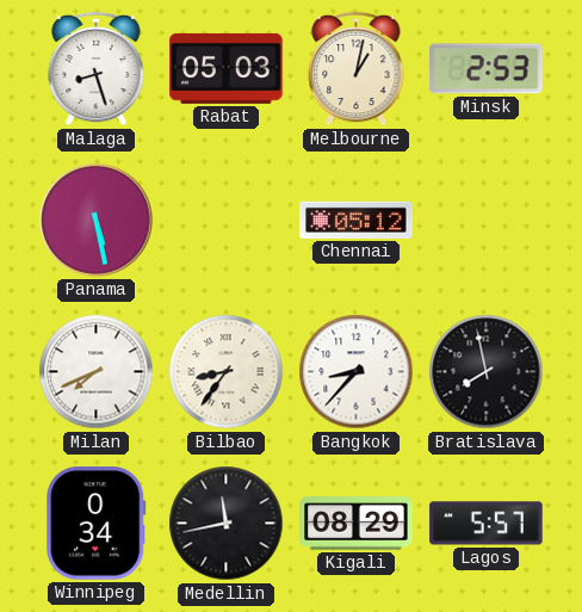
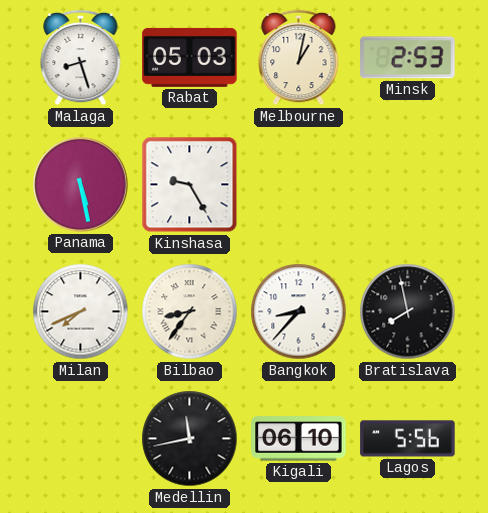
Kinshasa: none -> 9:25 (190, 185)
Chennai: 05:12 -> none (357, 220)
Winnipeg: 0:34 -> none (97, 524)
Kigali: 08:29 -> 06:10 (299, 439)
Lagos: 5:57 -> 5:56 (408, 439)
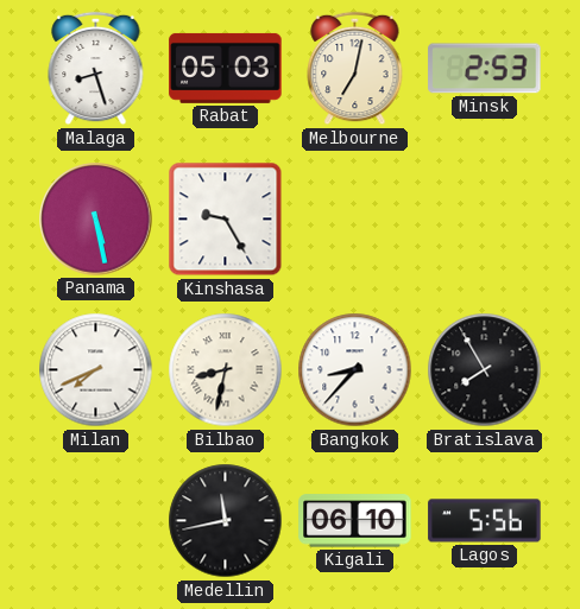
Melbourne: 1:02 -> 7:02 (355, 69)
Bilbao: 8:36 -> 8:32 (226, 370)
Bratislava: 7:58 -> 7:55 (485, 370)
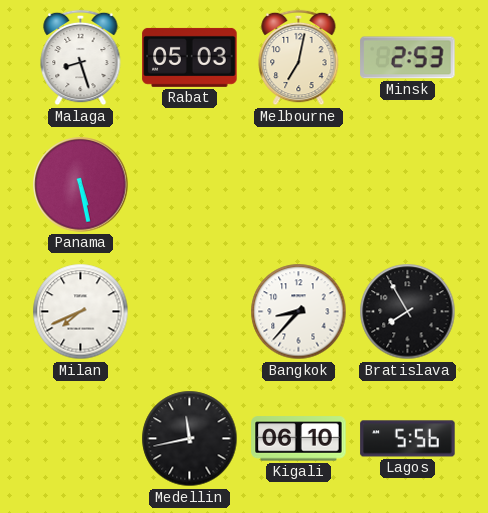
Kinshasa: 9:25 -> none (226, 220)
Bilbao: 8:32 -> none (226, 370)
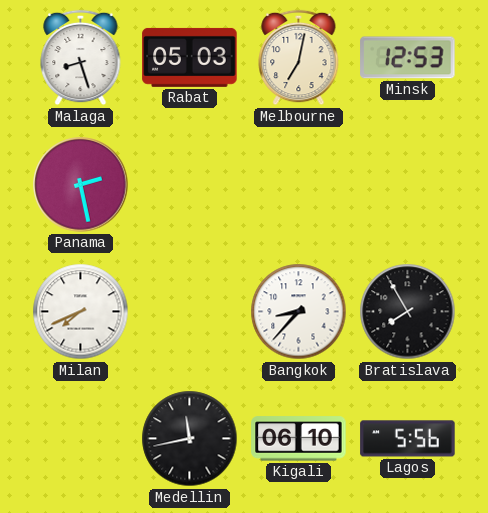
Minsk: 2:53 -> 12:53 (408, 58)
Panama: 5:28 -> 2:28 (81, 185)
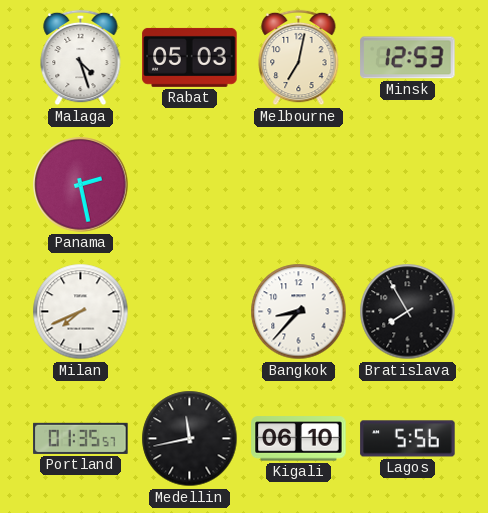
Malaga: 8:27 -> 4:27 (81, 58)
Portland: none -> 01:35 (81, 438)
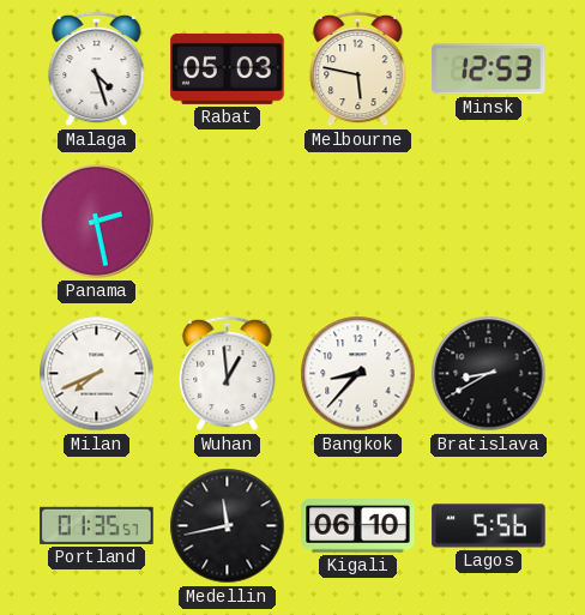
Melbourne: 7:02 -> 5:47 (358, 70)
Wuhan: none -> 12:59 (228, 374)
Bratislava: 7:55 -> 8:40 (489, 374)
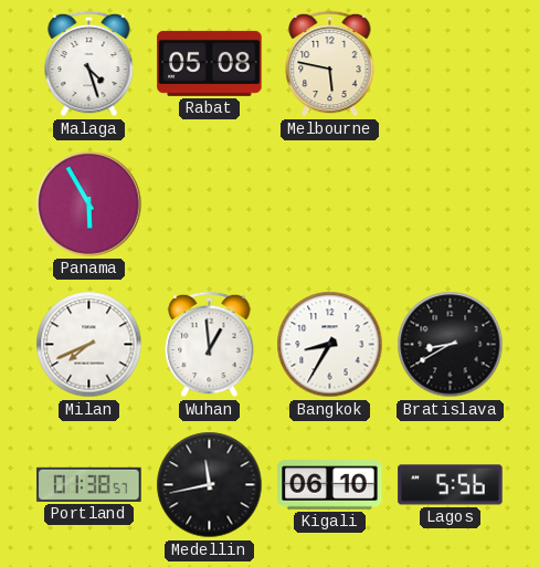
Rabat: 05:03 -> 05:08 (210, 63)
Minsk: 12:53 -> none (489, 70)
Panama: 2:28 -> 5:55 (89, 204)
Bangkok: 8:37 -> 8:35 (330, 345)
Portland: 01:35 -> 01:38 (89, 484)
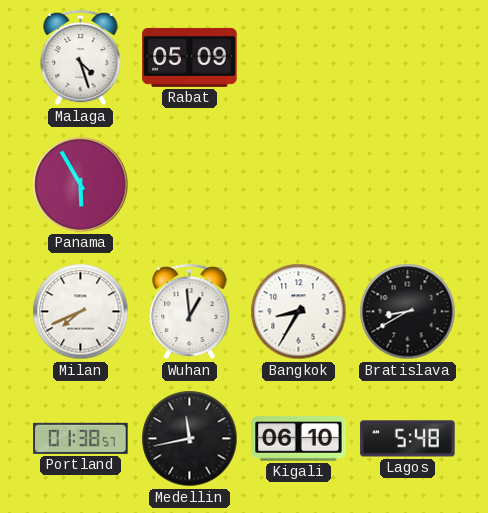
Rabat: 05:08 -> 05:09 (190, 57)
Melbourne: 5:47 -> none (330, 64)
Lagos: 5:56 -> 5:48 (408, 439)
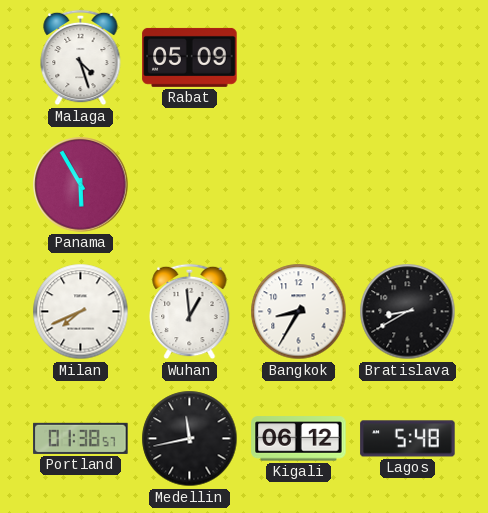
Kigali: 06:10 -> 06:12 (299, 439)
